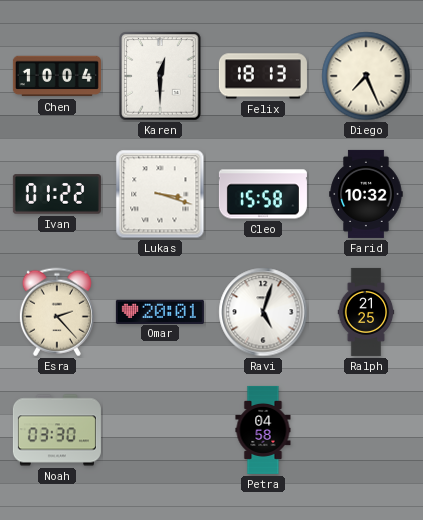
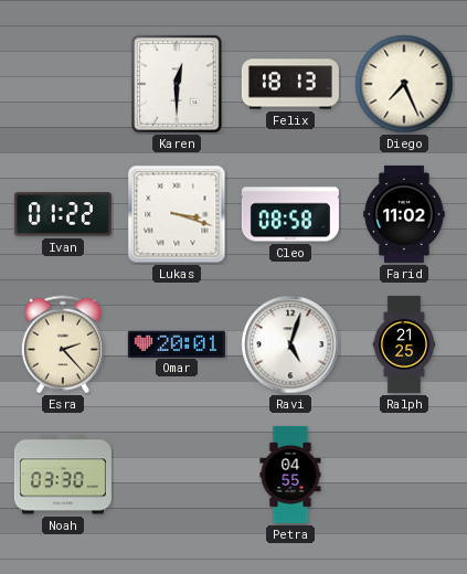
Chen: 10:04 -> none (57, 76)
Cleo: 15:58 -> 08:58 (290, 214)
Farid: 10:32 -> 11:02 (404, 214)
Petra: 04:58 -> 04:55 (290, 475)
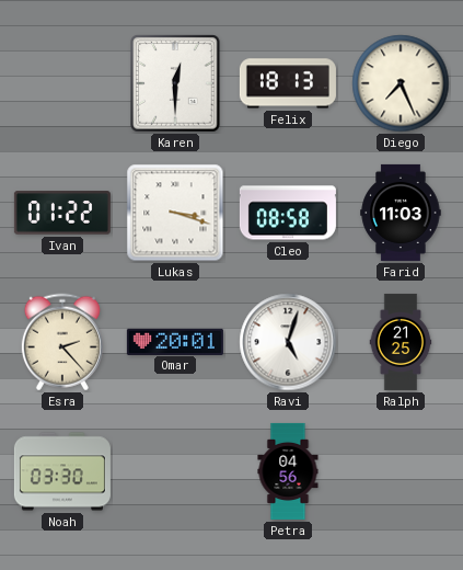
Farid: 11:02 -> 11:03 (401, 213)
Petra: 04:55 -> 04:56 (288, 471)
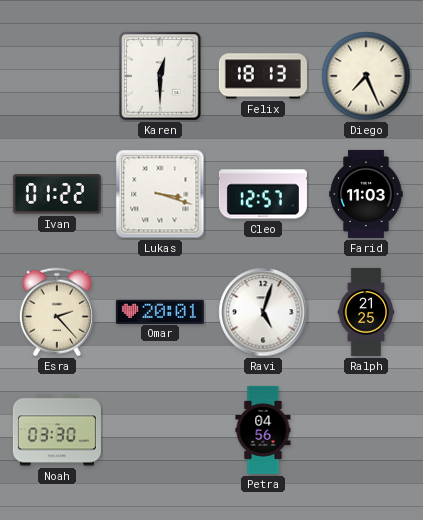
Cleo: 08:58 -> 12:57 (263, 194)
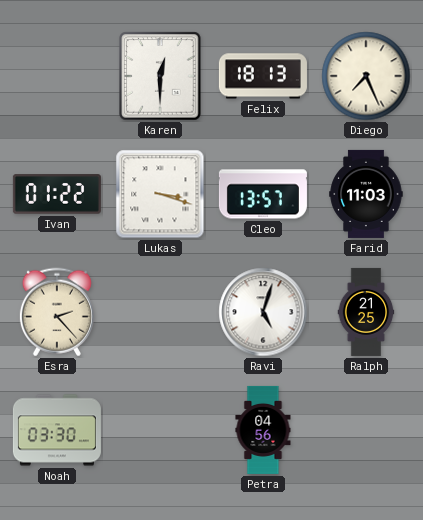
Cleo: 12:57 -> 13:57 (263, 194)
Omar: 20:01 -> none (160, 311)
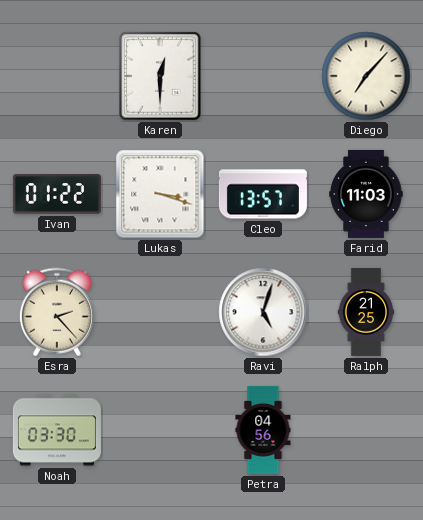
Felix: 18:13 -> none (263, 76)
Diego: 7:26 -> 7:07 (366, 76)
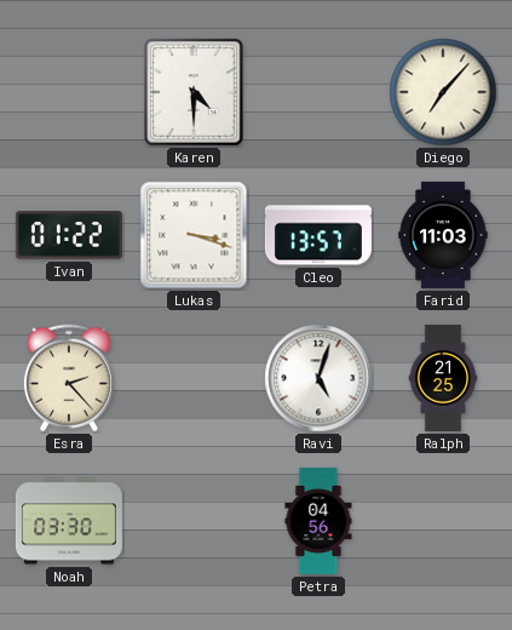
Karen: 12:30 -> 4:30 (194, 92)
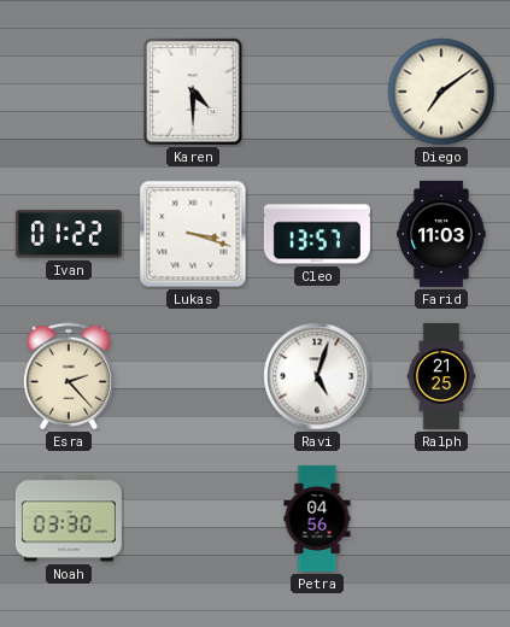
Diego: 7:07 -> 7:09 (441, 92)
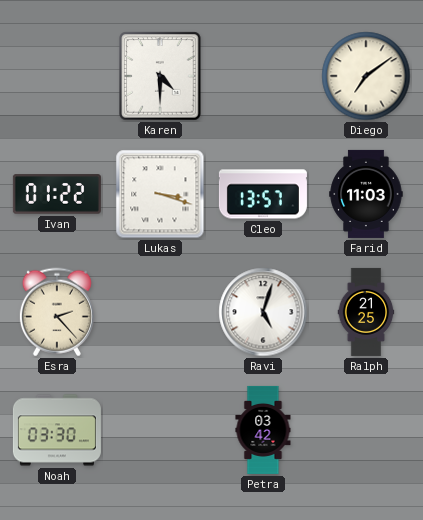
Petra: 04:56 -> 03:42 (263, 430)
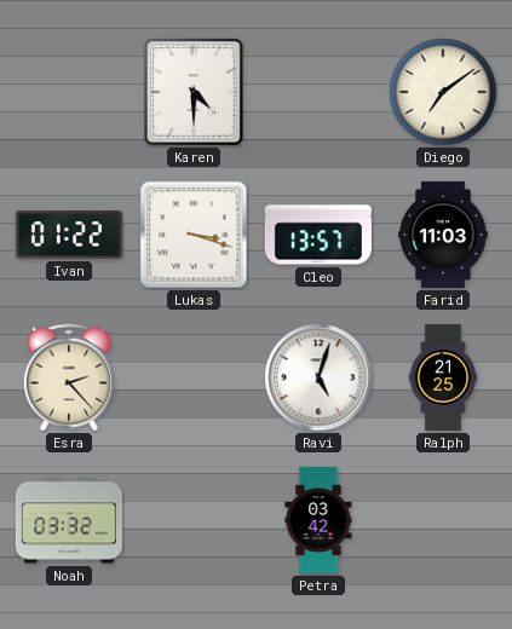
Noah: 03:30 -> 03:32 (69, 520)
